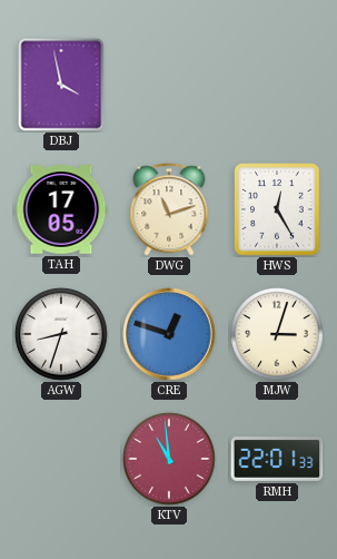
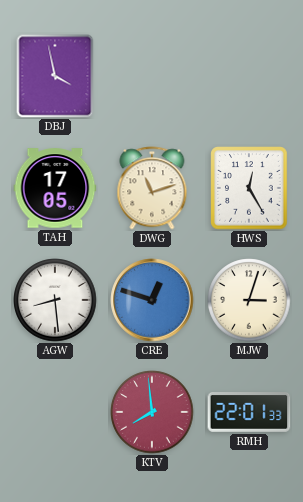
AGW: 8:33 -> 8:29 (55, 300)
KTV: 10:59 -> 7:59 (152, 412)
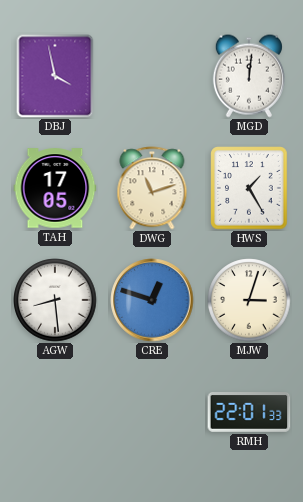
MGD: none -> 12:01 (249, 76)
HWS: 12:25 -> 1:25 (249, 188)
KTV: 7:59 -> none (152, 412)
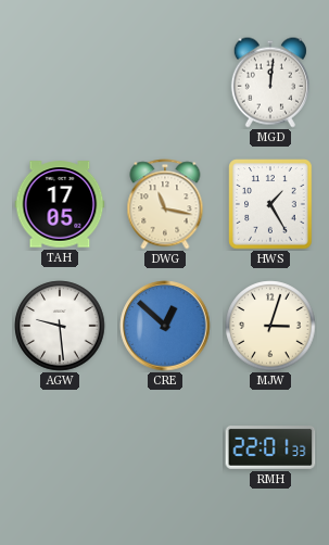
DBJ: 3:58 -> none (55, 76)
DWG: 11:12 -> 11:17 (165, 204)
AGW: 8:29 -> 9:29 (60, 326)
CRE: 12:48 -> 12:52 (165, 326)
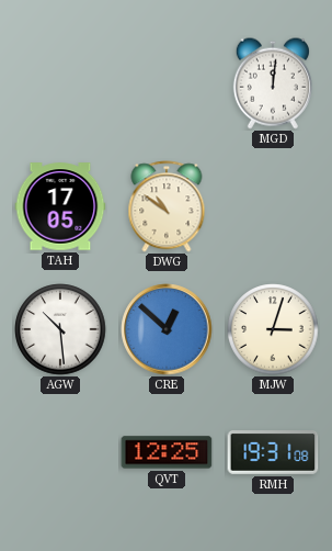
DWG: 11:17 -> 10:51 (167, 206)
HWS: 1:25 -> none (270, 204)
AGW: 9:29 -> 10:29 (60, 329)
QVT: none -> 12:25 (167, 452)
RMH: 22:01 -> 19:31 (273, 453)
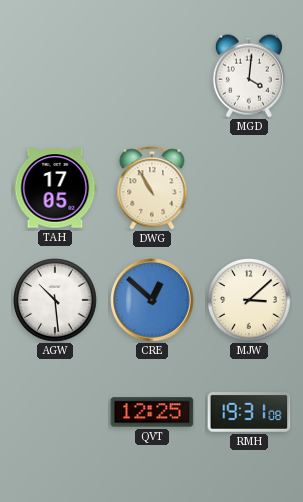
MGD: 12:01 -> 4:01 (249, 76)
DWG: 10:51 -> 10:55 (152, 188)
MJW: 3:03 -> 3:08 (249, 300)
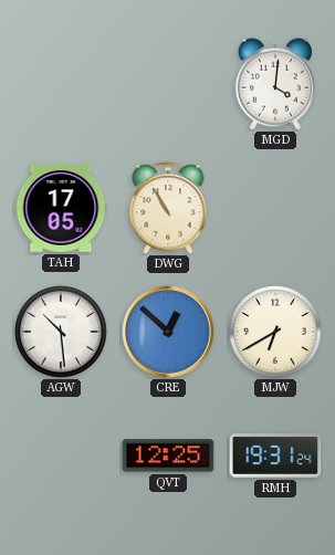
MJW: 3:08 -> 6:40 (275, 332)
RMH: 19:31:08 -> 19:31:24 (275, 457)
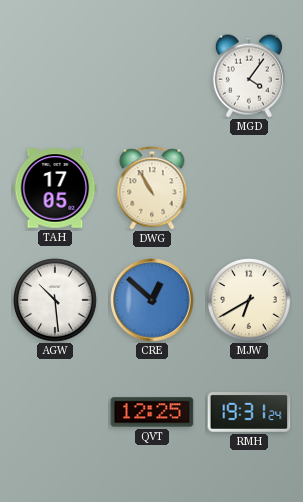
MGD: 4:01 -> 4:06 (249, 76)
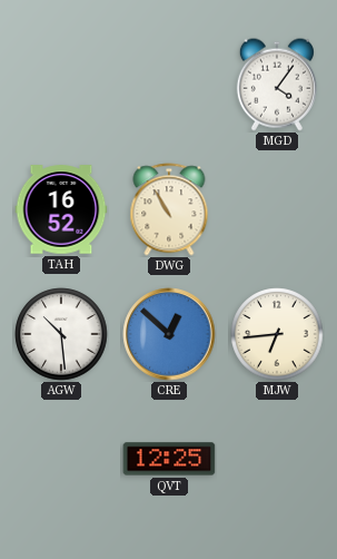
TAH: 17:05 -> 16:52 (61, 209)
MJW: 6:40 -> 6:44 (277, 334)
RMH: 19:31 -> none (249, 413)
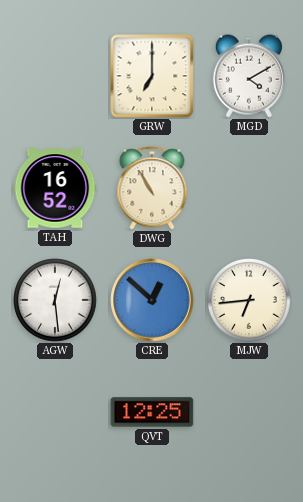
GRW: none -> 7:00 (152, 76)
MGD: 4:06 -> 4:10 (249, 76)
AGW: 10:29 -> 12:29 (55, 300)
